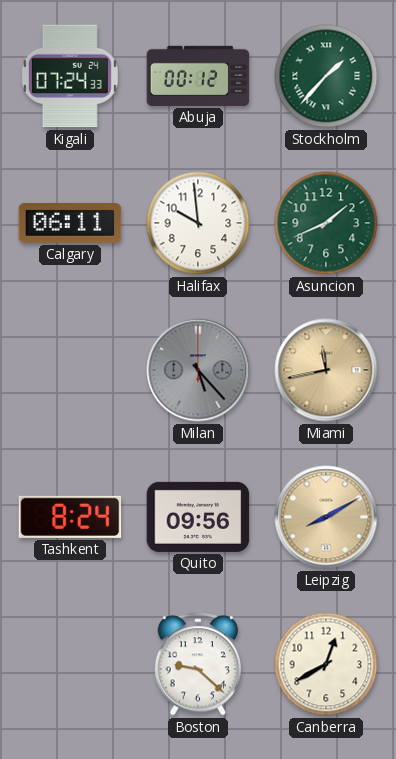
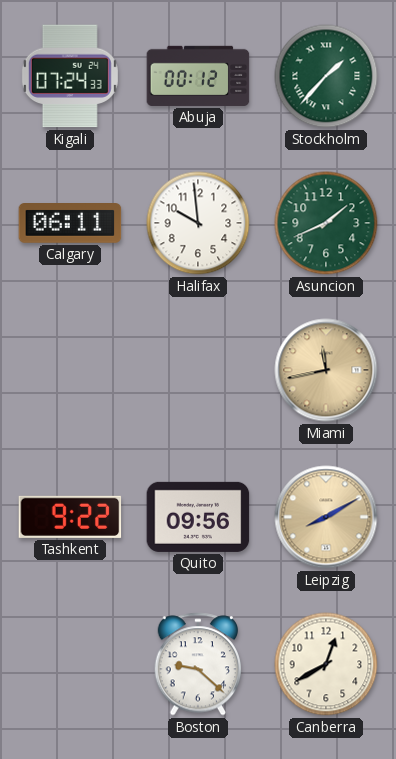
Milan: 5:23 -> none (198, 370)
Tashkent: 8:24 -> 9:22 (70, 517)
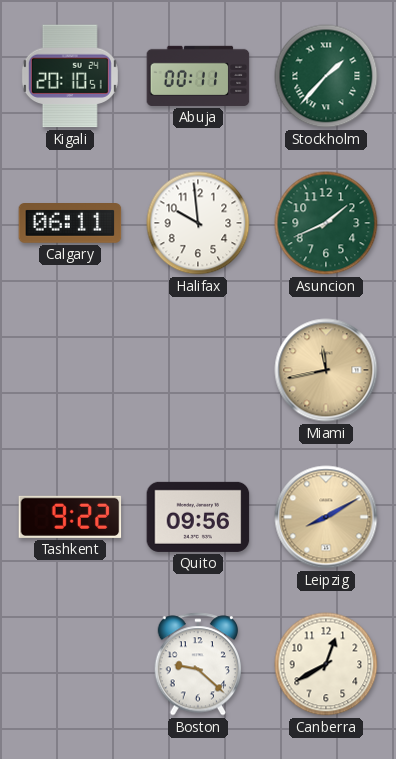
Kigali: 07:24 -> 20:10 (70, 76)
Abuja: 00:12 -> 00:11 (198, 76)
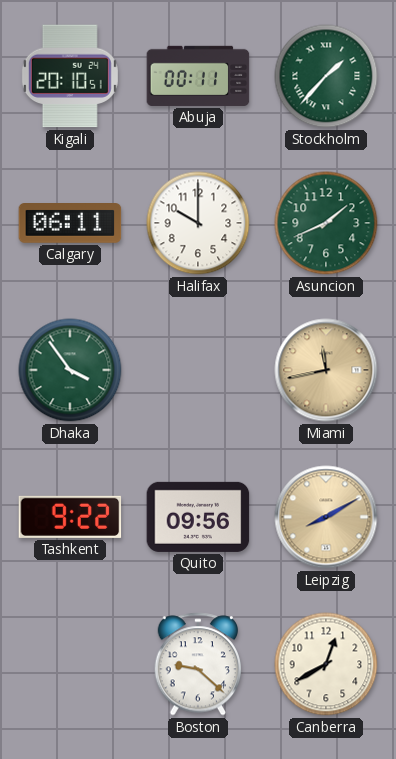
Halifax: 9:59 -> 10:00 (198, 223)
Dhaka: none -> 3:54 (70, 370)
